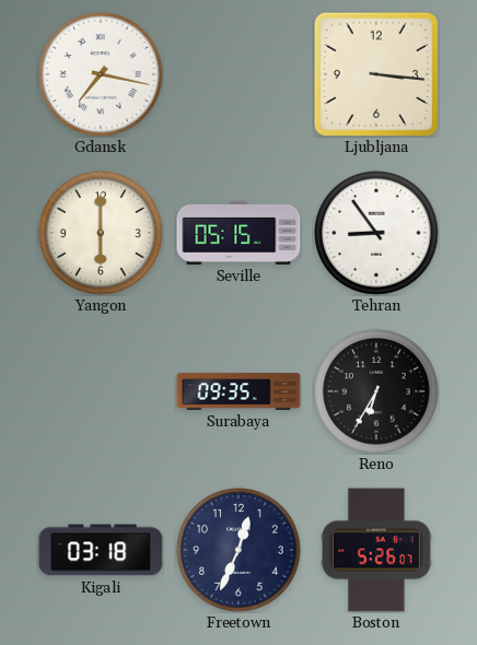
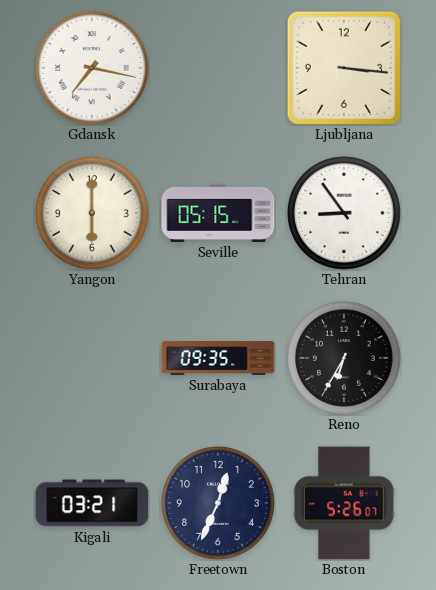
Kigali: 03:18 -> 03:21 (92, 503)
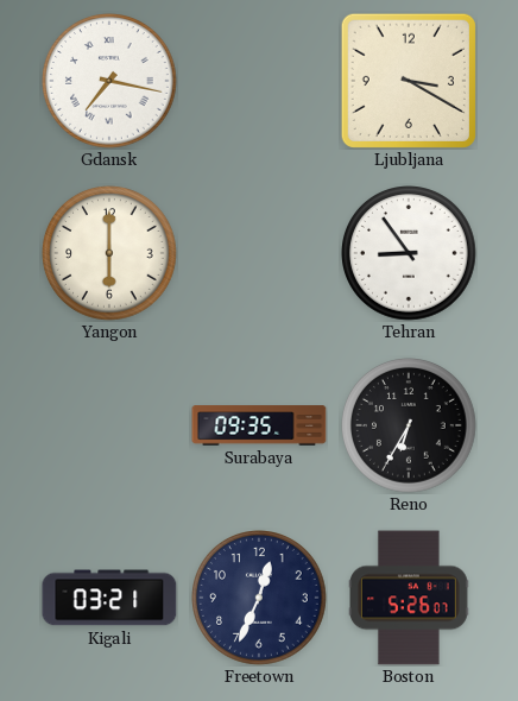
Ljubljana: 3:16 -> 3:20 (409, 81)
Seville: 05:15 -> none (218, 213)
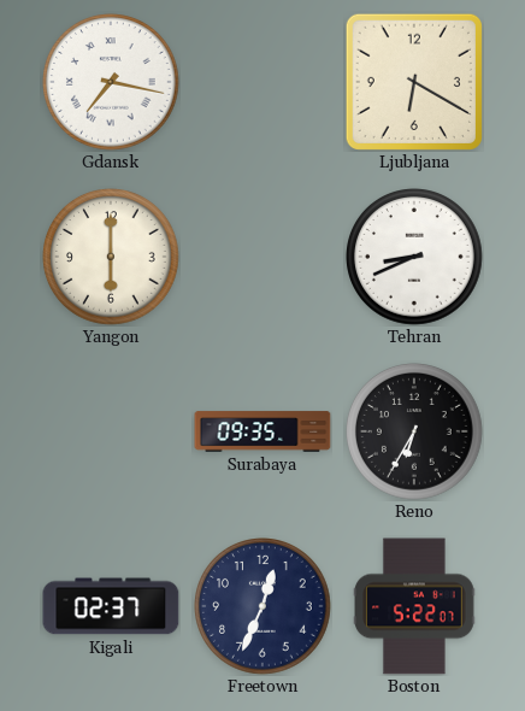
Ljubljana: 3:20 -> 6:20 (414, 82)
Tehran: 8:54 -> 8:41 (414, 258)
Kigali: 03:21 -> 02:37 (111, 606)
Boston: 5:26 -> 5:22 (415, 606)
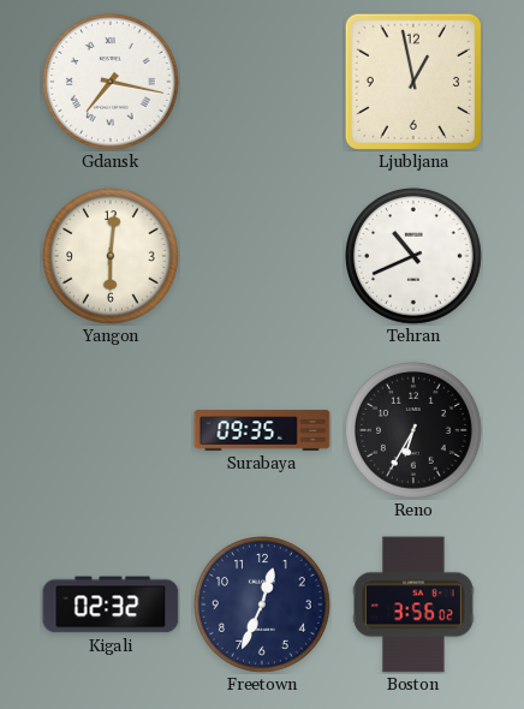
Ljubljana: 6:20 -> 12:58 (413, 82)
Yangon: 6:00 -> 6:01 (111, 257)
Tehran: 8:41 -> 10:41 (413, 257)
Kigali: 02:37 -> 02:32 (111, 604)
Boston: 5:22 -> 3:56 (415, 604)
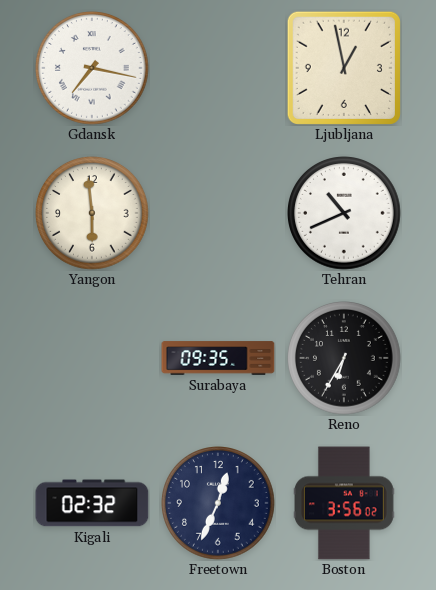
Yangon: 6:01 -> 5:59 (92, 214)
